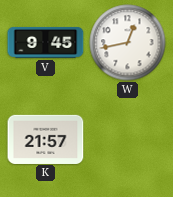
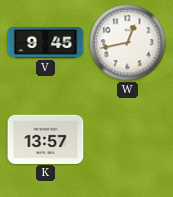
K: 21:57 -> 13:57 (46, 139)
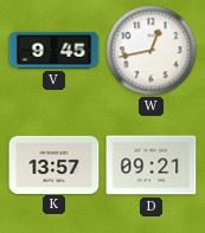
D: none -> 09:21 (152, 166)
